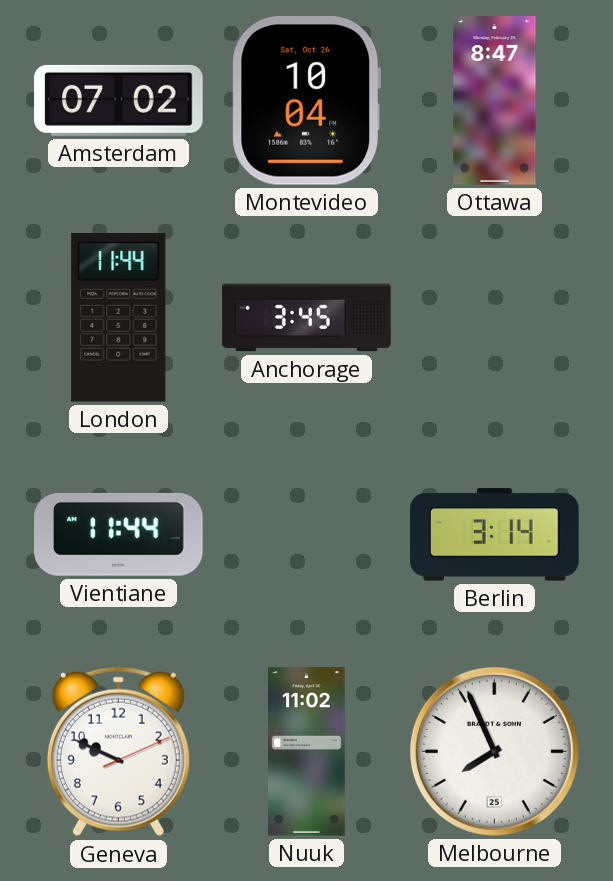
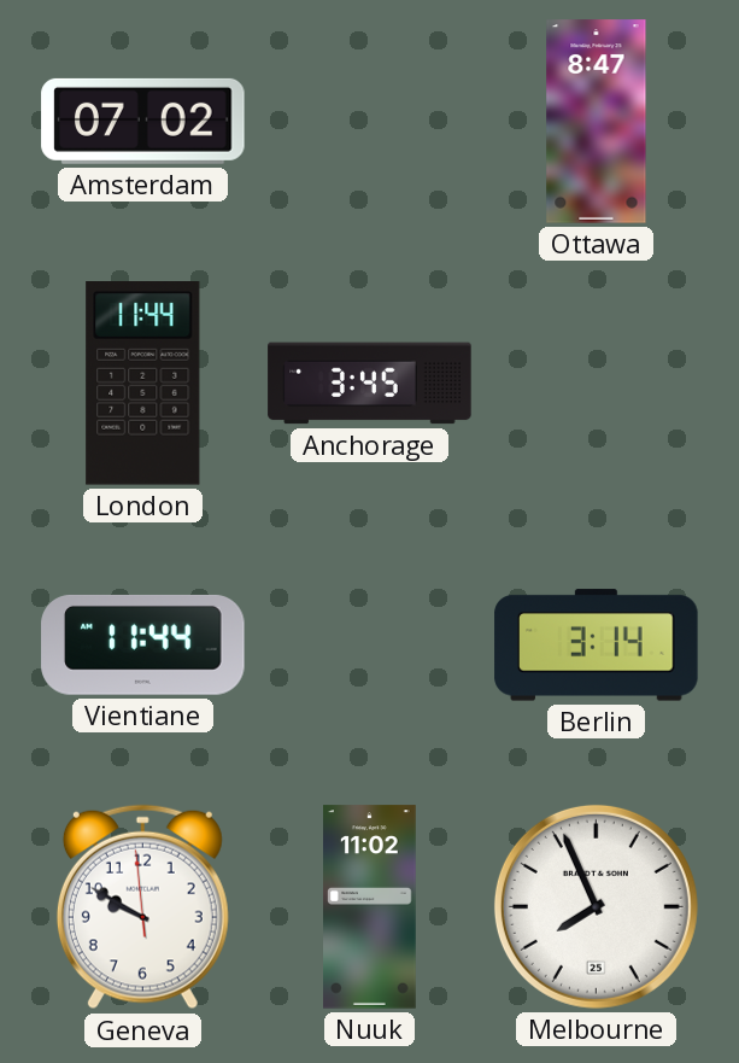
Montevideo: 10:04 -> none (306, 101)
Geneva: 9:49:11 -> 9:49:59 (142, 907)
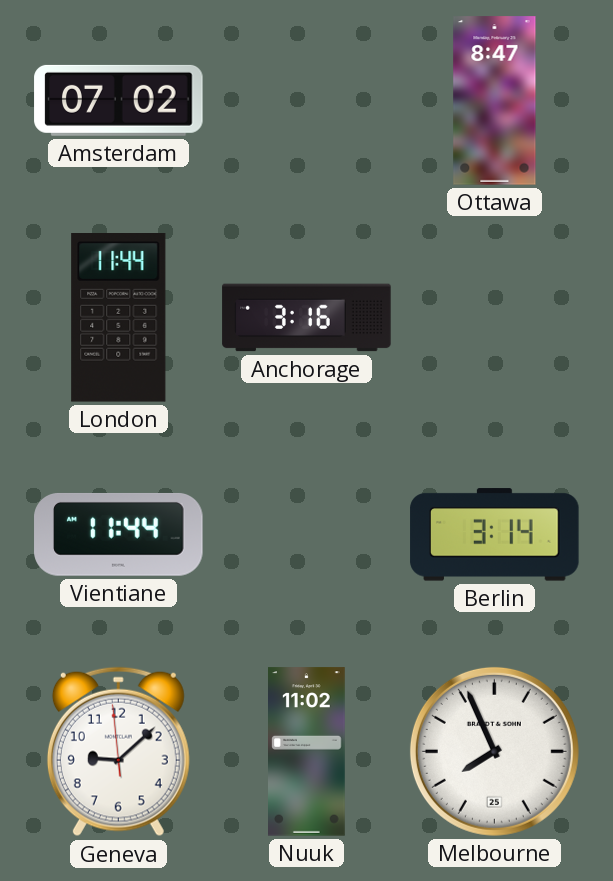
Anchorage: 3:45 -> 3:16 (307, 318)
Geneva: 9:49 -> 9:07 (118, 752)
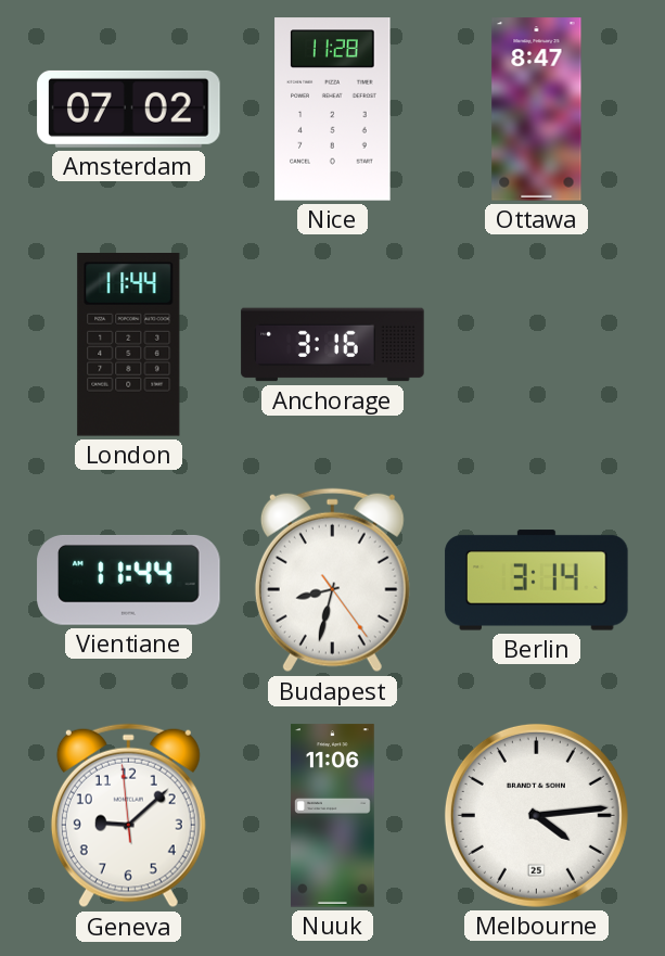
Nice: none -> 11:28 (333, 110)
Budapest: none -> 8:32 (332, 581)
Nuuk: 11:02 -> 11:06 (333, 816)
Melbourne: 7:56 -> 4:14 (536, 815)
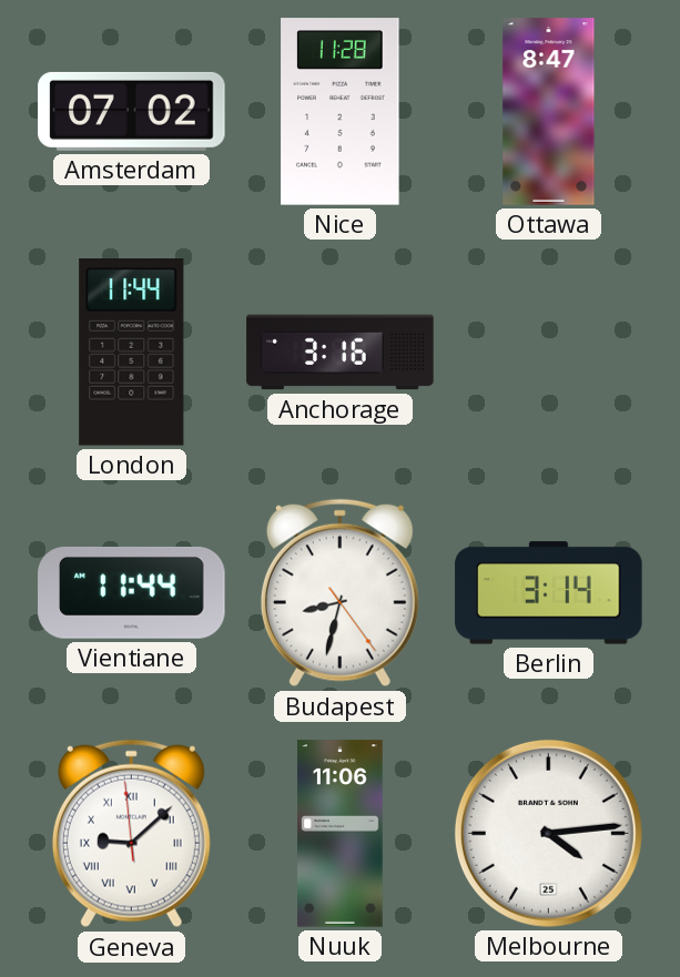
Geneva numerals: Arabic -> Roman (131, 834)
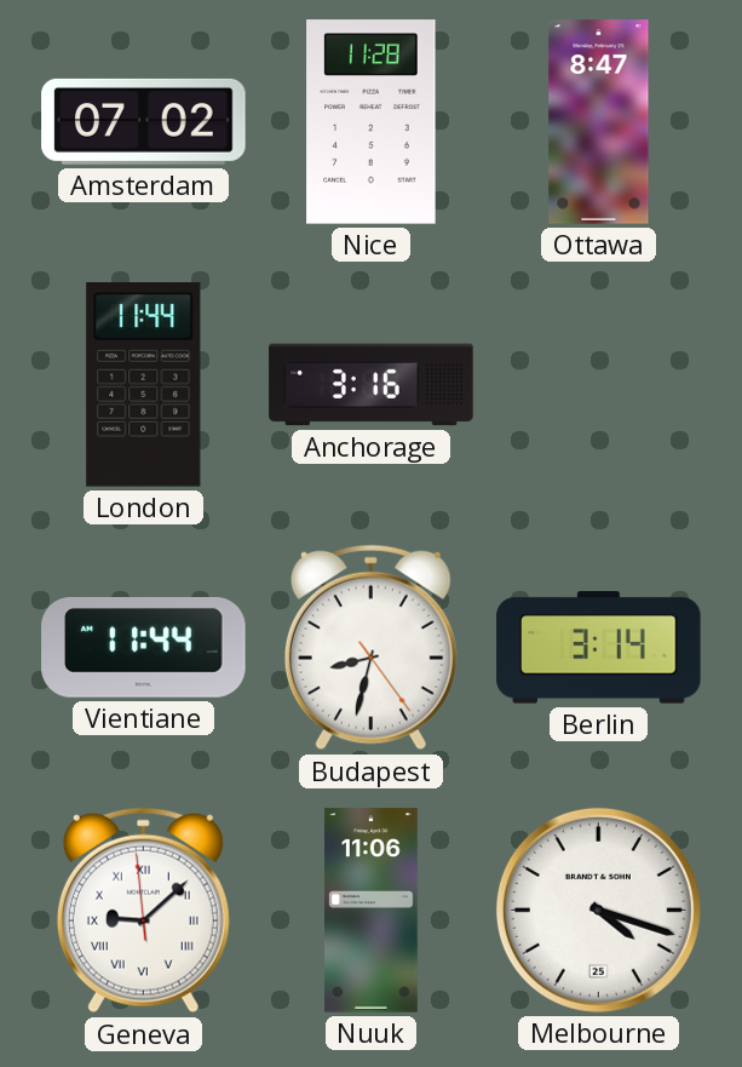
Melbourne: 4:14 -> 4:18 (598, 910)
